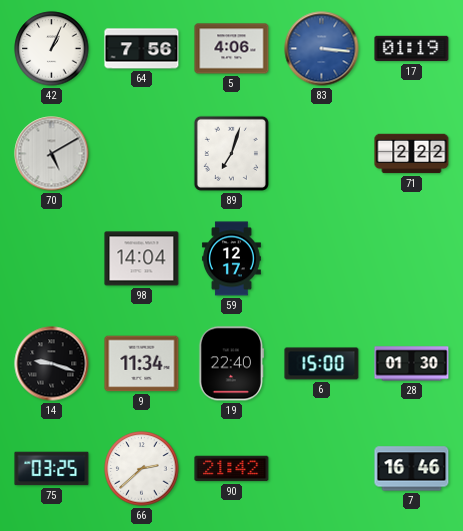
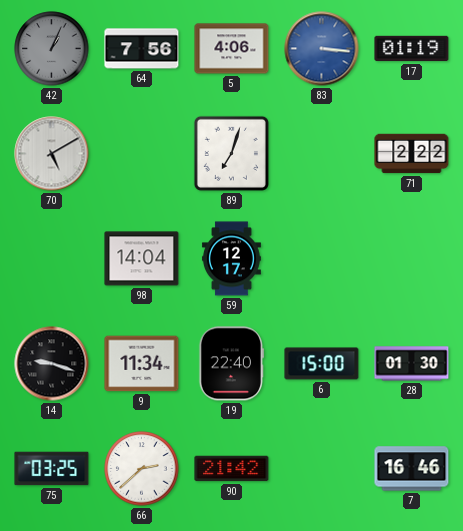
42 dial: white -> grey (52, 49)
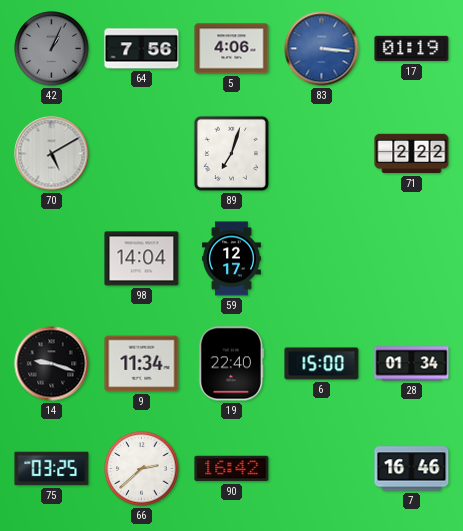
28: 01:30 -> 01:34 (412, 364)
90: 21:42 -> 16:42 (232, 469)
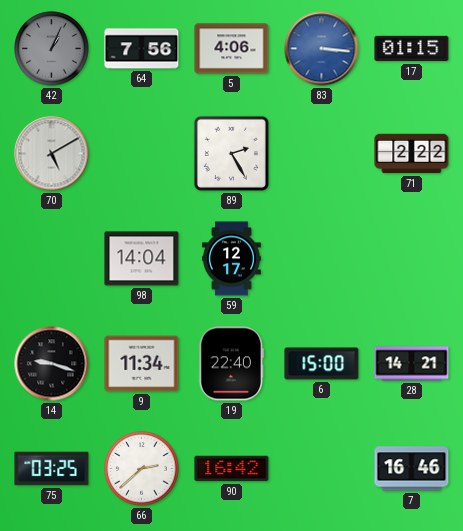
17: 01:19 -> 01:15 (412, 49)
89: 7:03 -> 2:25 (231, 153)
28: 01:34 -> 14:21 (412, 364)
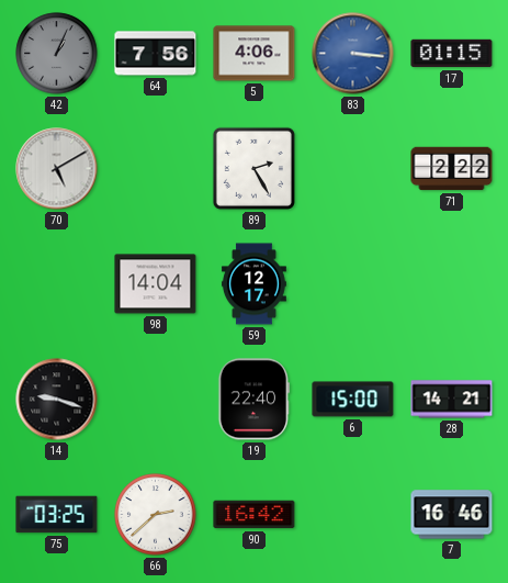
9: 11:34 -> none (142, 364)
